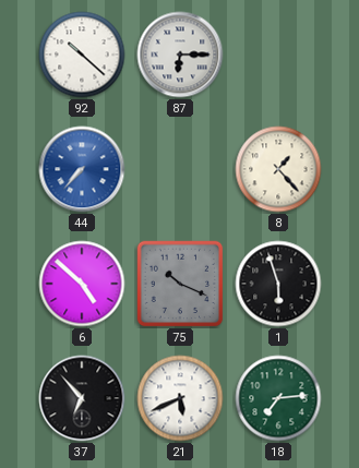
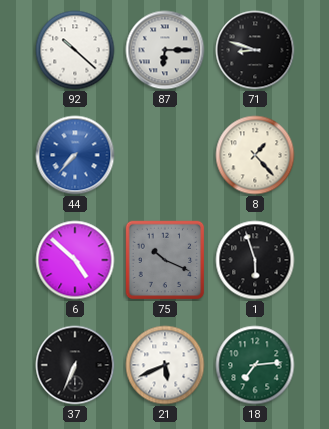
71: none -> 8:48 (255, 50)
37: 6:53 -> 6:34 (75, 365)
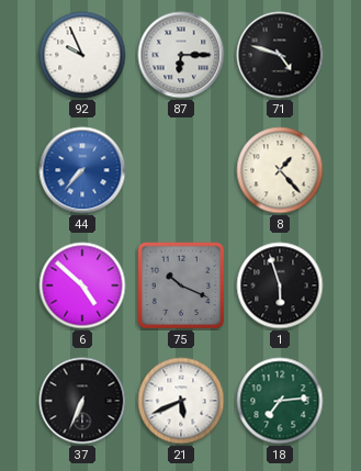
92: 10:22 -> 9:56 (82, 55)
71: 8:48 -> 4:48 (280, 55)
